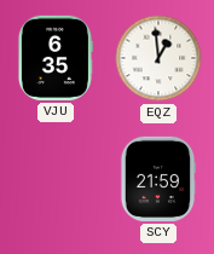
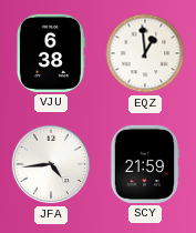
VJU: 6:35 -> 6:38 (50, 53)
JFA: none -> 4:44 (51, 164)
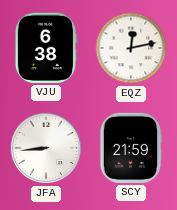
EQZ: 12:59 -> 12:13 (131, 48)
JFA: 4:44 -> 8:44 (46, 148)
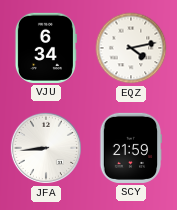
VJU: 6:38 -> 6:34 (45, 48)
EQZ: 12:13 -> 4:13 (131, 48)
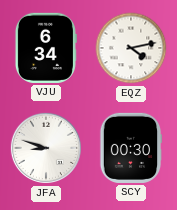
JFA: 8:44 -> 8:48 (46, 148)
SCY: 21:59 -> 00:30 (131, 148)
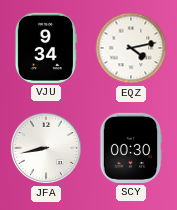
VJU: 6:34 -> 9:34 (45, 48)
JFA: 8:48 -> 8:43 (46, 148)
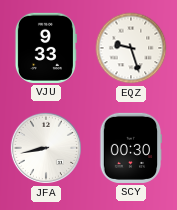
VJU: 9:34 -> 9:33 (45, 48)
EQZ: 4:13 -> 9:27 (131, 48)
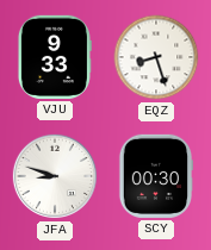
EQZ: 9:27 -> 8:27 (156, 57)
JFA: 8:43 -> 8:48 (55, 176)
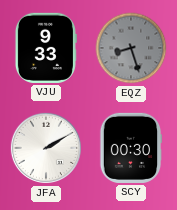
EQZ dial: white -> grey (131, 48)
JFA: 8:48 -> 2:10 (46, 148)
